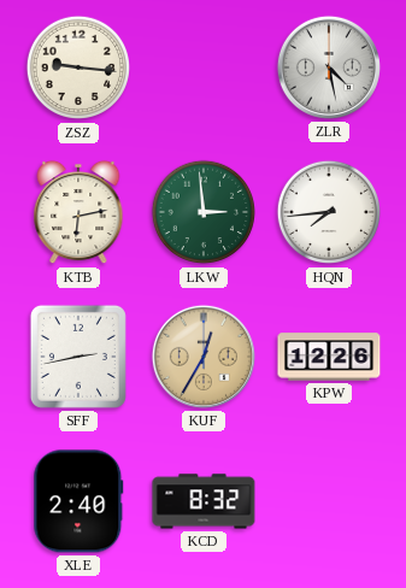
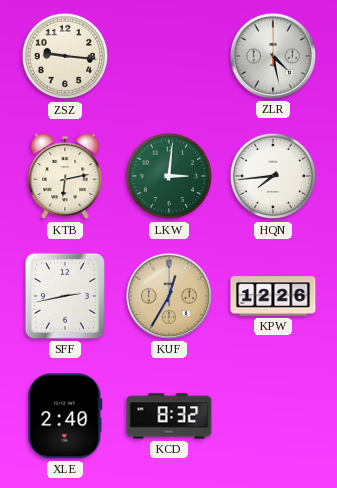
LKW: 2:59 -> 3:01 (169, 176)
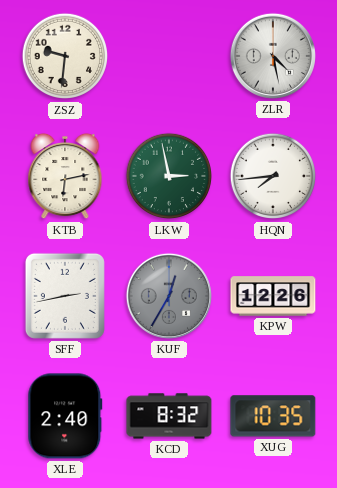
ZSZ: 9:16 -> 9:31 (65, 56)
LKW: 3:01 -> 2:58 (169, 176)
KUF dial: champagne -> grey (169, 296)
XUG: none -> 10:35 (273, 416)
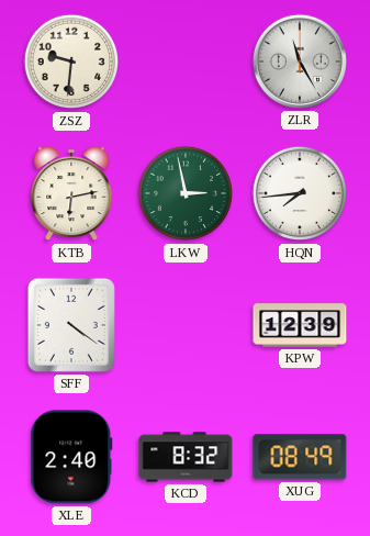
ZLR: 4:28 -> 11:25 (300, 62)
SFF: 2:43 -> 4:21 (71, 325)
KUF: 12:35 -> none (169, 296)
KPW: 12:26 -> 12:39 (300, 325)
XUG: 10:35 -> 08:49 (300, 457)
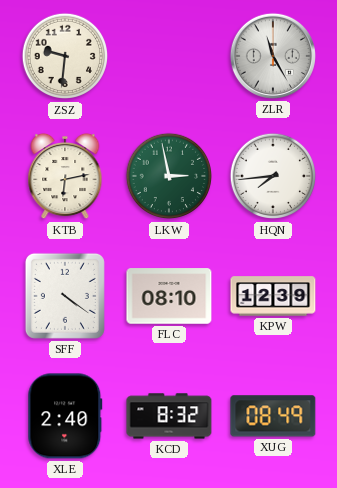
FLC: none -> 08:10 (169, 296)
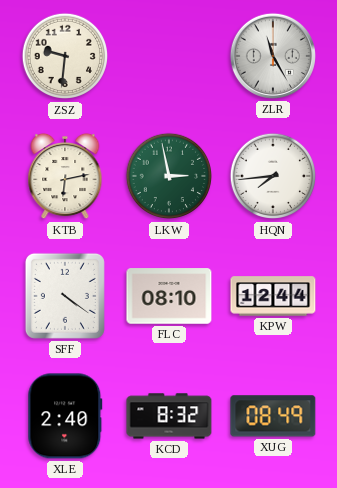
KPW: 12:39 -> 12:44 (273, 296)
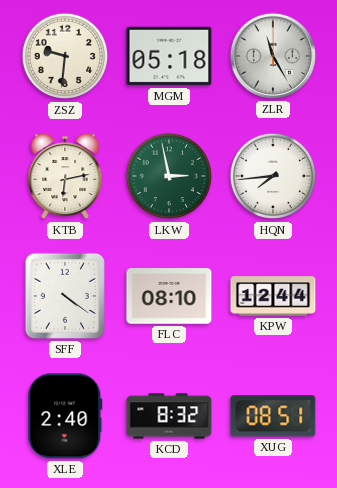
MGM: none -> 05:18 (169, 56)
XUG: 08:49 -> 08:51 (273, 416)
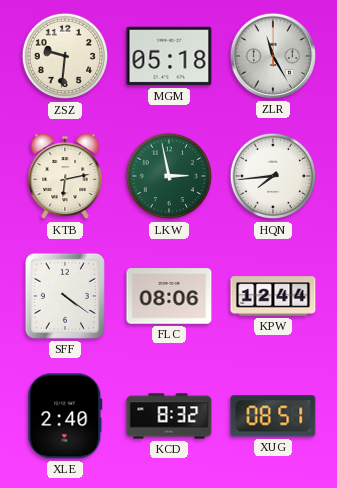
FLC: 08:10 -> 08:06 (169, 296)
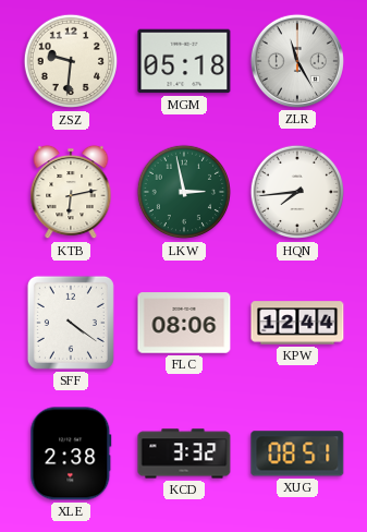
XLE: 2:40 -> 2:38 (71, 454)
KCD: 8:32 -> 3:32 (184, 454)
